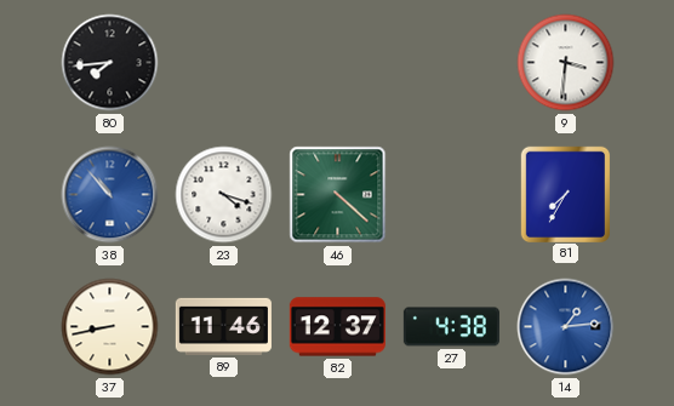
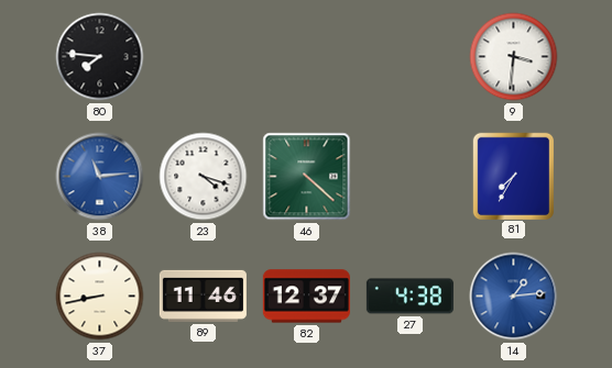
80: 7:44 -> 7:46 (100, 57)
38: 10:53 -> 11:14 (100, 177)
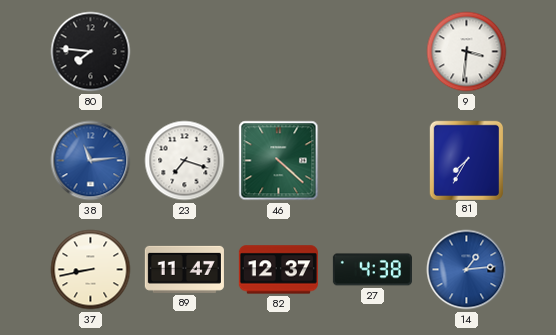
23: 4:18 -> 7:18 (185, 161)
89: 11:46 -> 11:47 (184, 269)
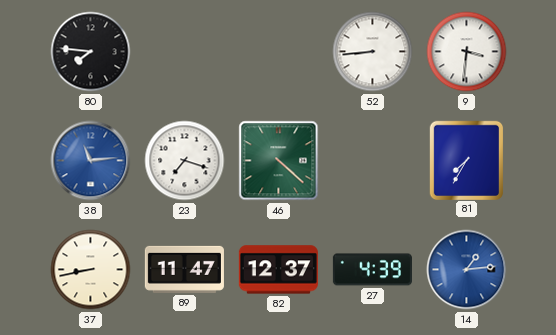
52: none -> 8:44 (373, 52)
27: 4:38 -> 4:39 (372, 270)
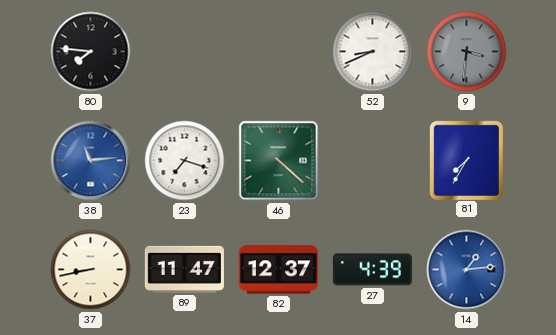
52: 8:44 -> 8:41 (373, 52)
9 dial: white -> grey (467, 52)
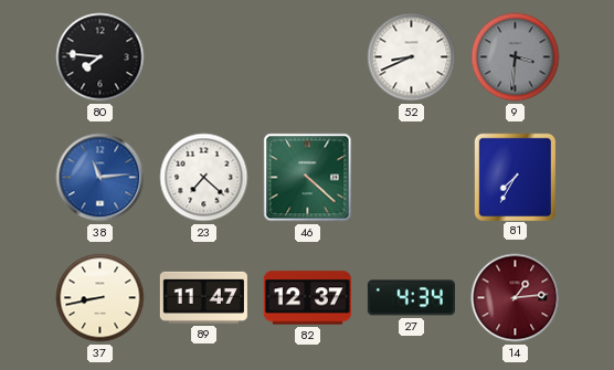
23: 7:18 -> 7:22 (204, 178)
27: 4:39 -> 4:34 (411, 298)
14 dial: blue -> burgundy (516, 298)
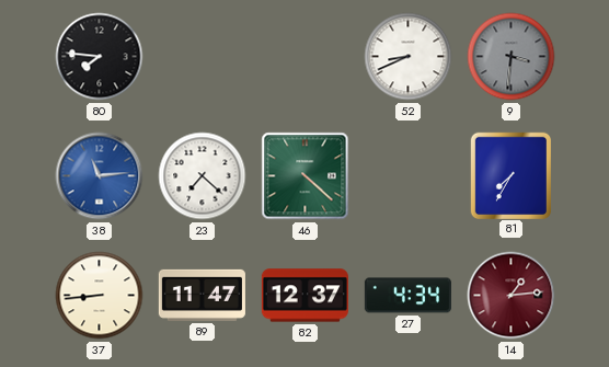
37: 8:43 -> 8:44 (100, 296)
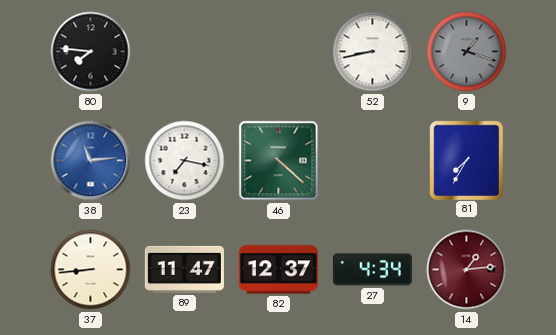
52: 8:41 -> 8:43 (373, 52)
9: 3:31 -> 1:18 (467, 52)
23: 7:22 -> 7:17 (185, 161)
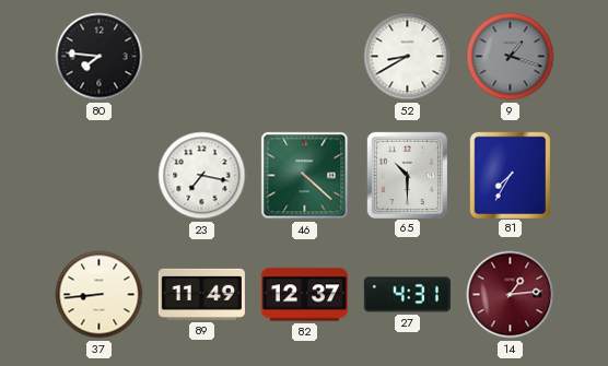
52: 8:43 -> 8:40 (408, 57)
38: 11:14 -> none (91, 161)
65: none -> 10:30 (407, 175)
89: 11:47 -> 11:49 (201, 294)
27: 4:34 -> 4:31 (407, 295)
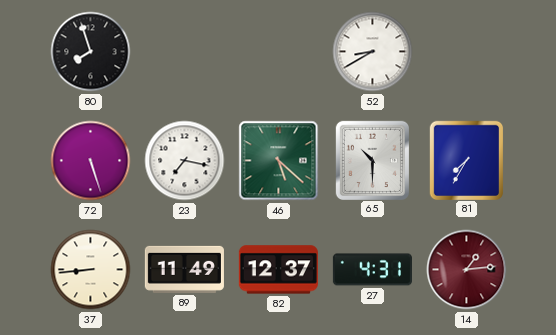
80: 7:46 -> 7:57 (91, 52)
9: 1:18 -> none (511, 57)
72: none -> 5:27 (91, 161)
46: 4:22 -> 5:22 (279, 161)
